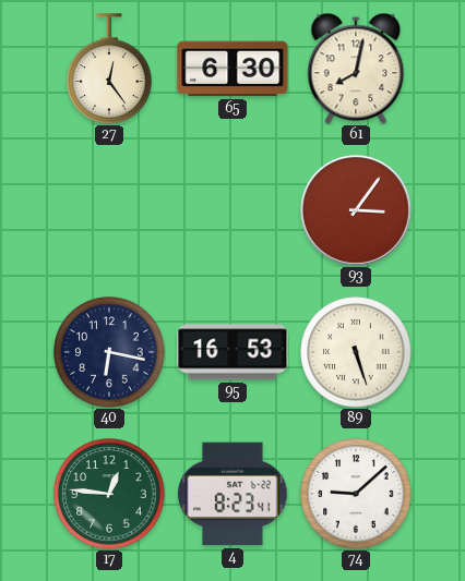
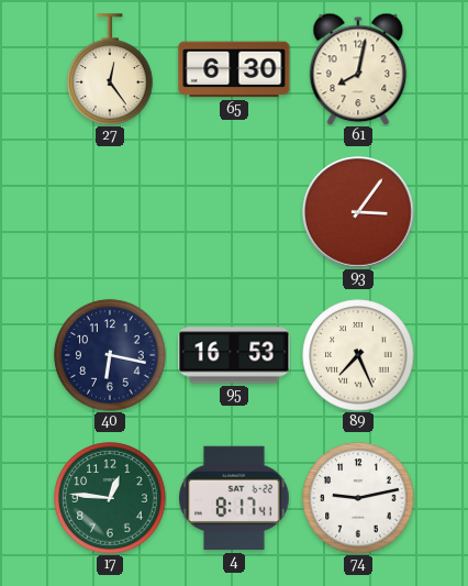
89: 5:27 -> 7:26 (358, 355)
4: 8:23 -> 8:17 (234, 498)
74: 9:08 -> 9:13 (358, 498)
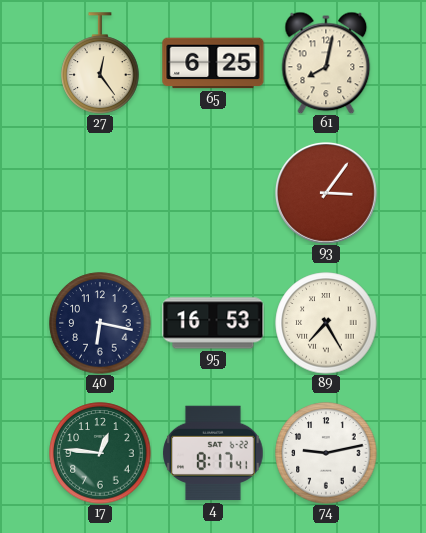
65: 6:30 -> 6:25 (213, 63)
89: 7:26 -> 7:25 (326, 323)
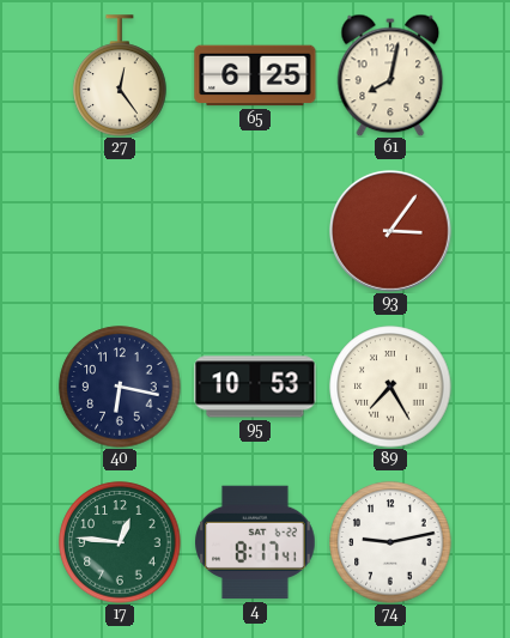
95: 16:53 -> 10:53 (255, 387)
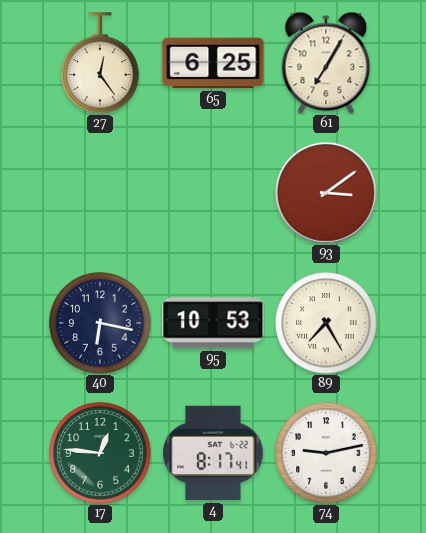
61: 8:02 -> 7:05 (326, 63)
93: 3:06 -> 3:09 (327, 194)
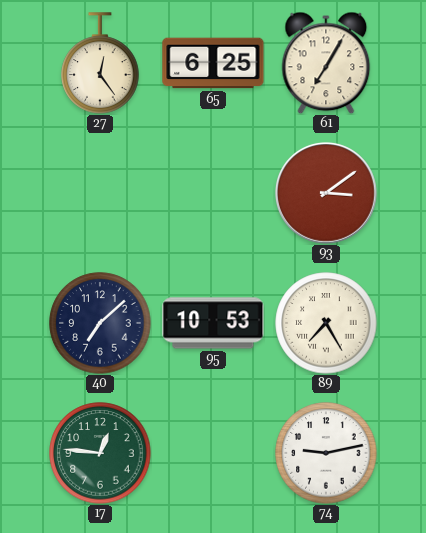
40: 6:17 -> 7:08 (100, 323)
4: 8:17 -> none (213, 453)
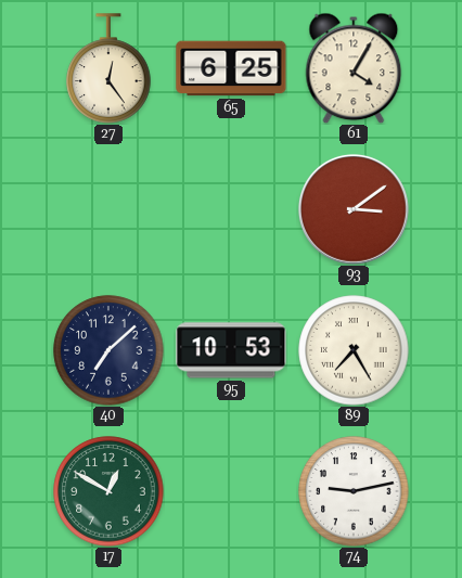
61: 7:05 -> 4:05 (354, 68)
17: 12:46 -> 12:50 (108, 491)
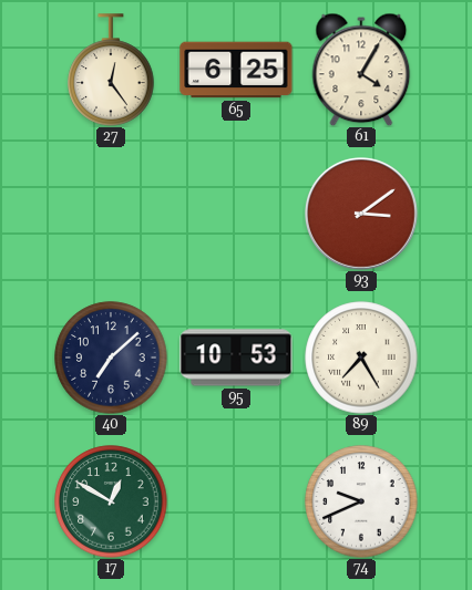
74: 9:13 -> 9:41 (361, 501)
